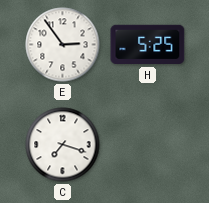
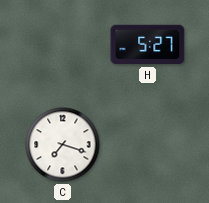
E: 2:54 -> none (63, 45)
H: 5:25 -> 5:27 (148, 45)
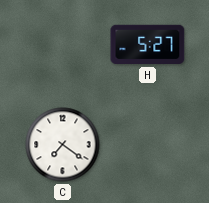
C: 7:18 -> 7:21 (63, 145)
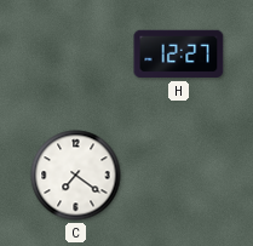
H: 5:27 -> 12:27 (179, 55)
